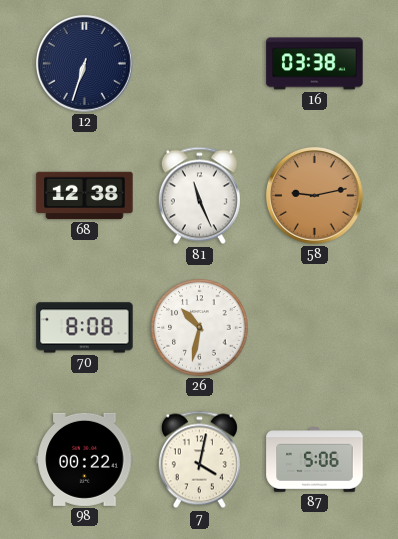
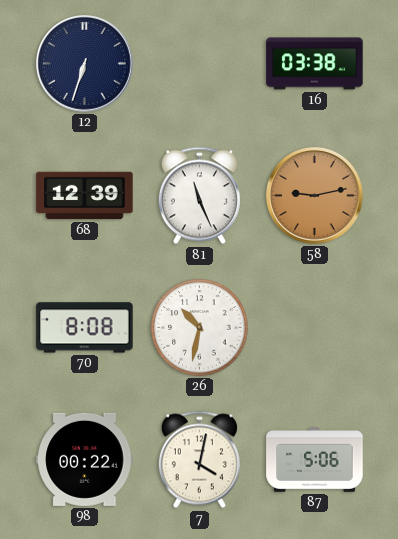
68: 12:38 -> 12:39 (85, 196)
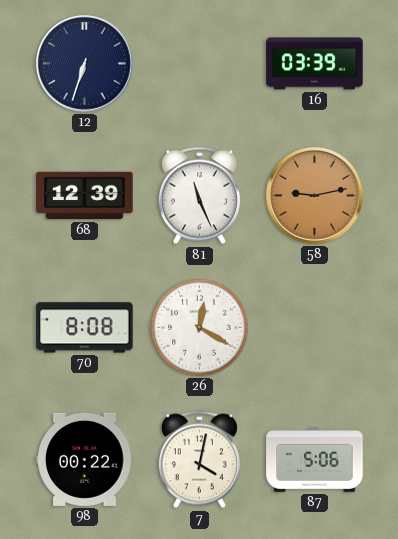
16: 03:38 -> 03:39 (315, 64)
26: 10:32 -> 12:20 (200, 328)
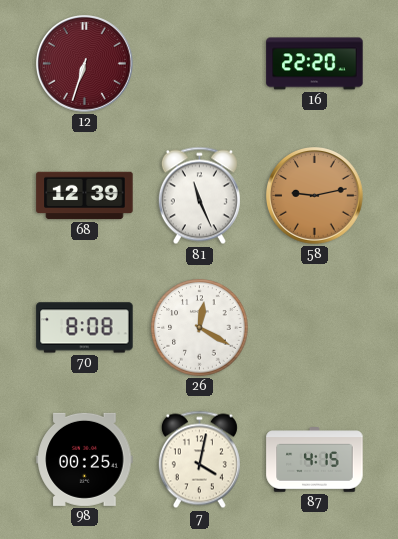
12 dial: navy -> burgundy (85, 64)
16: 03:39 -> 22:20 (315, 64)
98: 00:22 -> 00:25 (85, 459)
87: 5:06 -> 4:15 (315, 460)
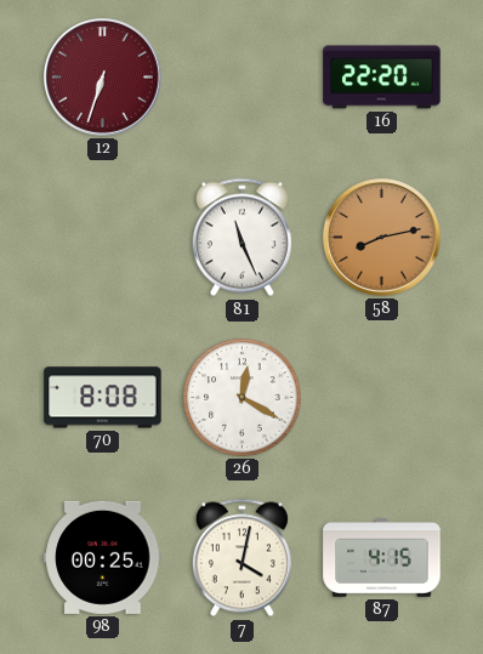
68: 12:39 -> none (85, 196)
58: 9:13 -> 8:13 (382, 238)
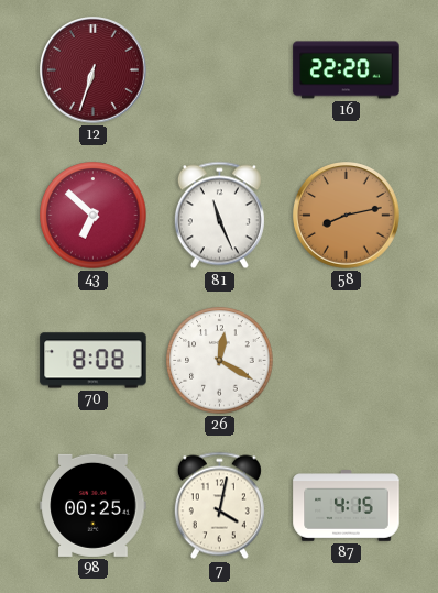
43: none -> 6:52 (94, 216)
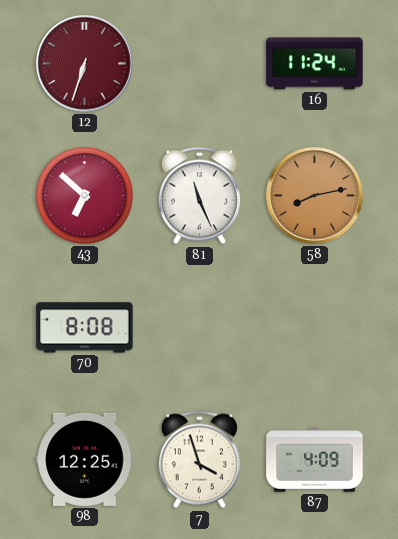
16: 22:20 -> 11:24 (315, 64)
26: 12:20 -> none (220, 361)
98: 00:25 -> 12:25 (85, 459)
7: 4:02 -> 3:57 (199, 460)
87: 4:15 -> 4:09 (315, 460)
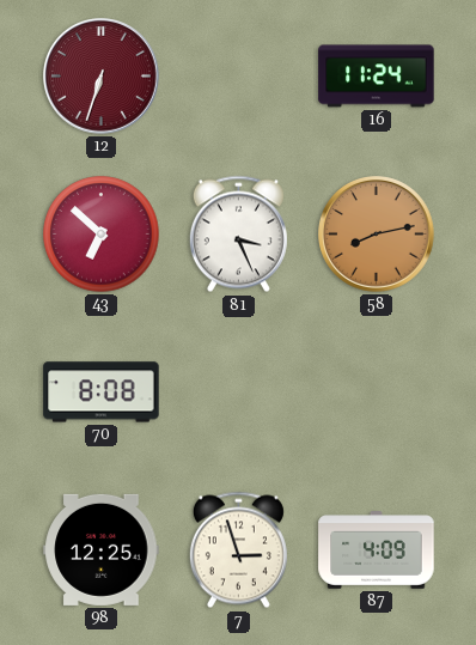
81: 11:26 -> 3:26 (238, 235)
7: 3:57 -> 2:57 (238, 550)
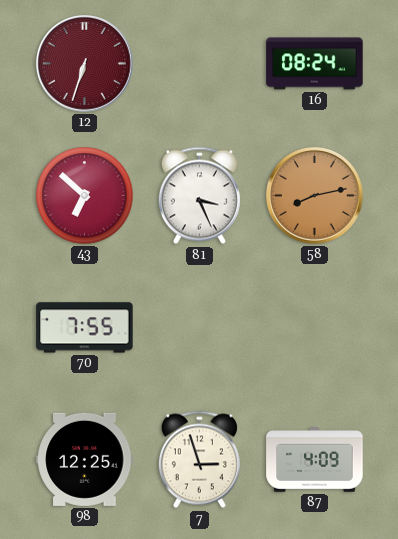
16: 11:24 -> 08:24 (315, 64)
70: 8:08 -> 7:55 (85, 328)
